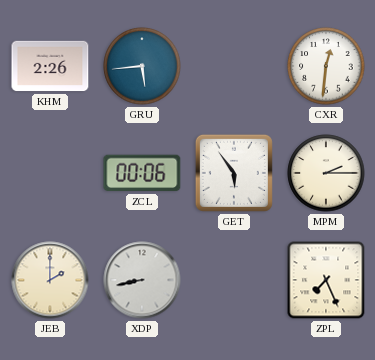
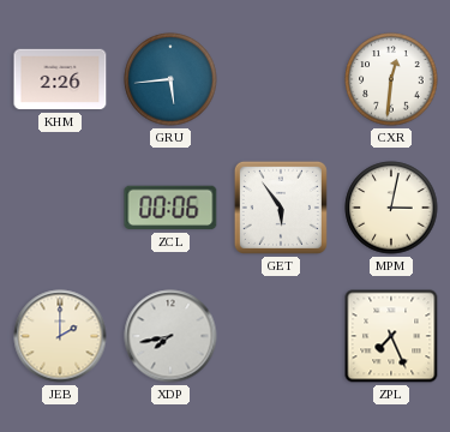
MPM: 2:15 -> 3:02 (391, 208)
XDP: 8:43 -> 7:43 (170, 336)
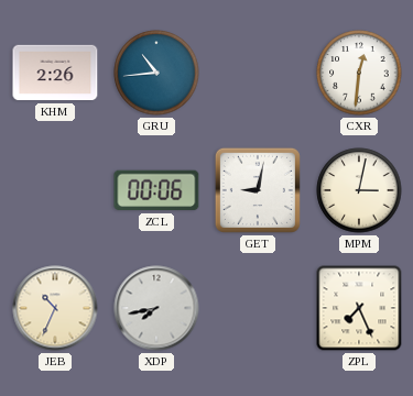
GRU: 5:44 -> 10:44 (156, 73)
GET: 5:54 -> 9:02 (258, 190)
JEB: 2:00 -> 10:34 (55, 308)
